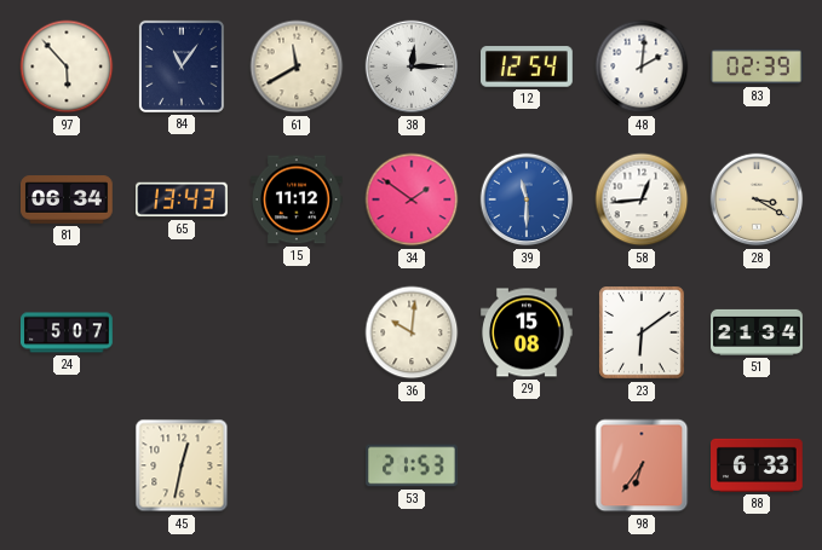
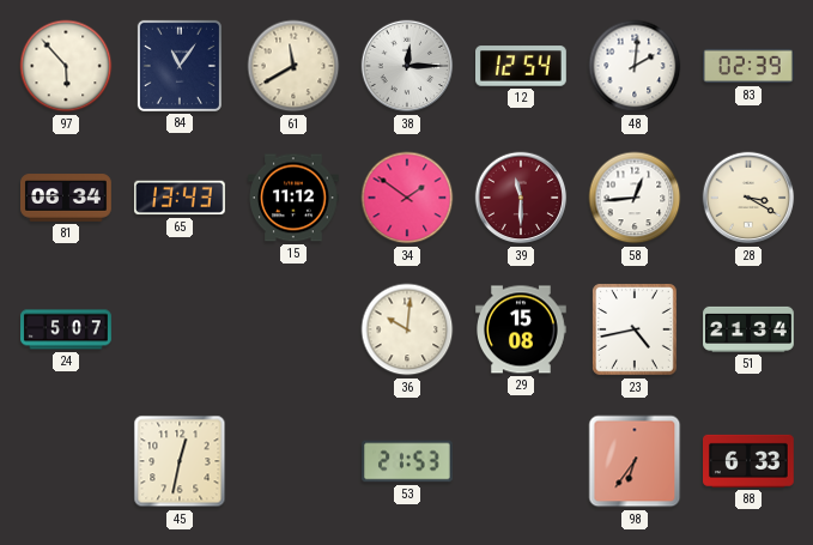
39 dial: blue -> burgundy (521, 198)
23: 6:09 -> 4:43 (636, 331)
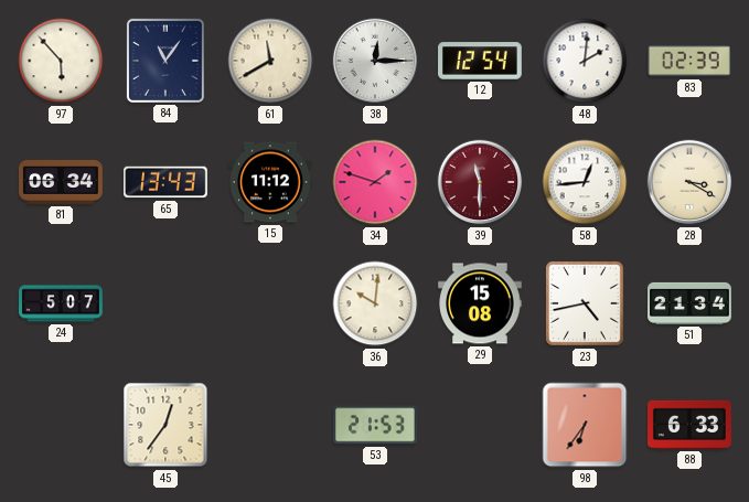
34: 1:51 -> 1:48 (375, 182)
45: 12:32 -> 12:36 (165, 425)
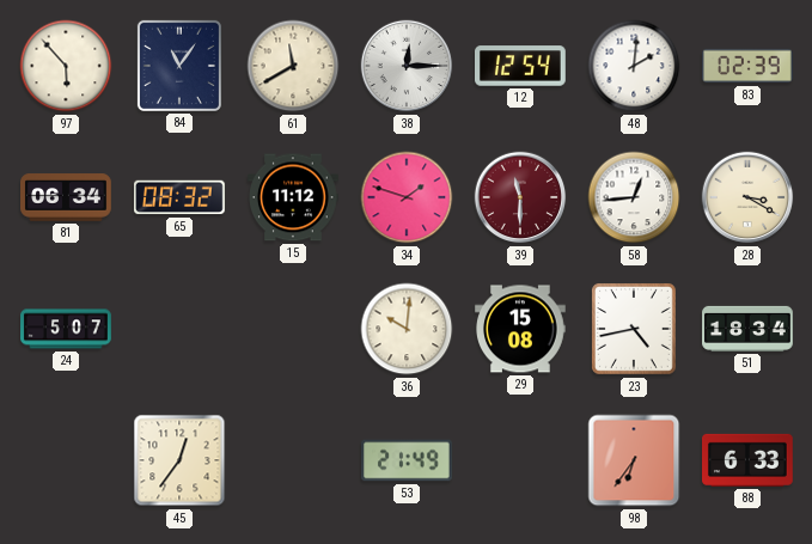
65: 13:43 -> 08:32 (181, 197)
51: 21:34 -> 18:34 (747, 329)
53: 21:53 -> 21:49 (408, 460)
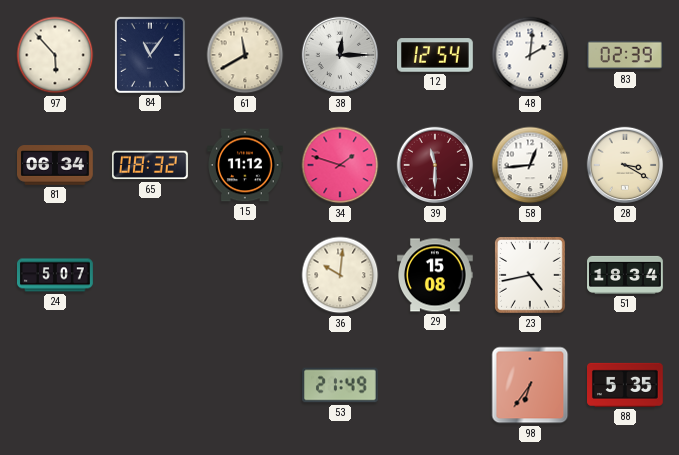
45: 12:36 -> none (179, 460)
88: 6:33 -> 5:35 (626, 385)
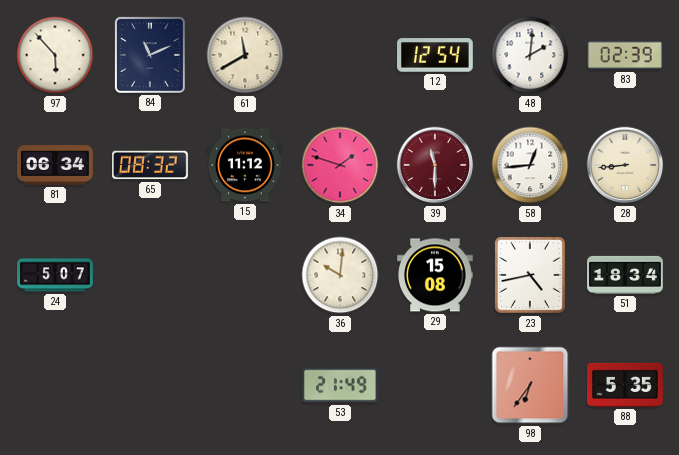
84: 11:06 -> 11:11 (150, 55)
38: 12:15 -> none (340, 55)
28: 3:20 -> 8:44 (625, 165)
